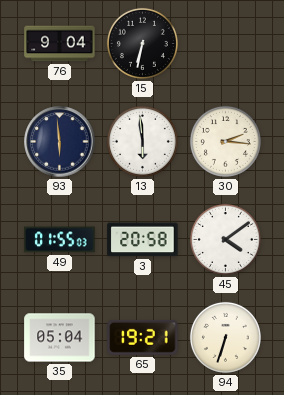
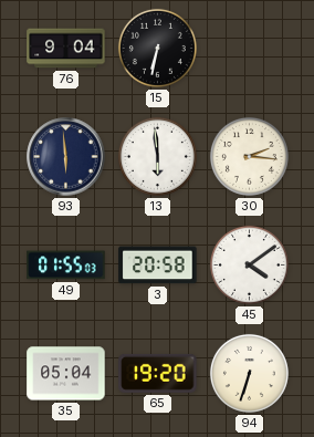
65: 19:21 -> 19:20 (158, 373)
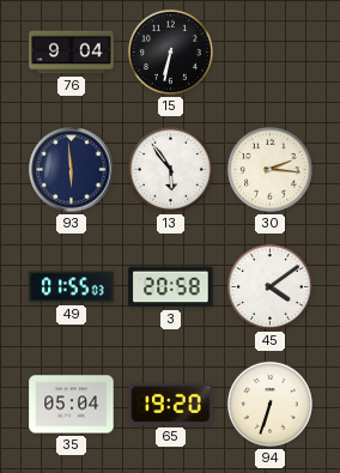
13: 5:59 -> 5:54 (170, 169)
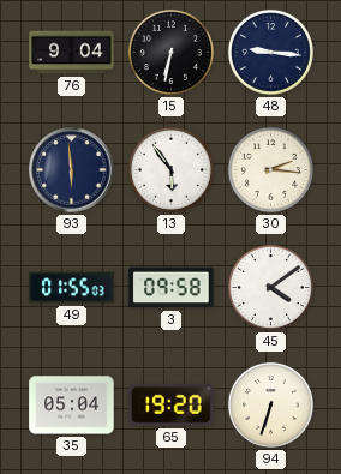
48: none -> 9:16 (270, 52)
3: 20:58 -> 09:58 (172, 288)
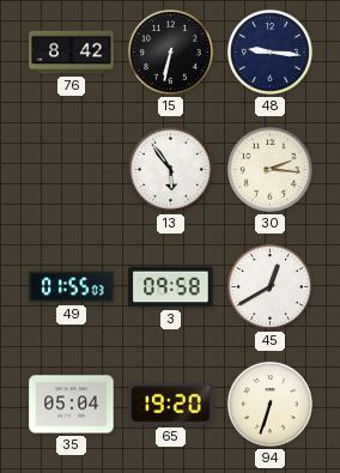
76: 9:04 -> 8:42 (72, 53)
93: 5:59 -> none (72, 170)
45: 4:09 -> 12:40 (269, 286)
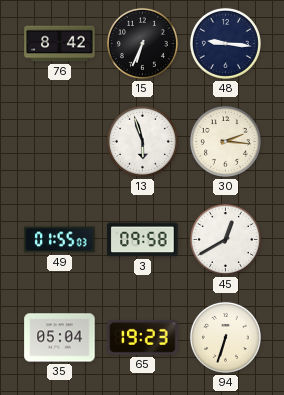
15: 6:32 -> 6:34 (142, 43)
13: 5:54 -> 5:57 (142, 141)
65: 19:20 -> 19:23 (143, 337)
